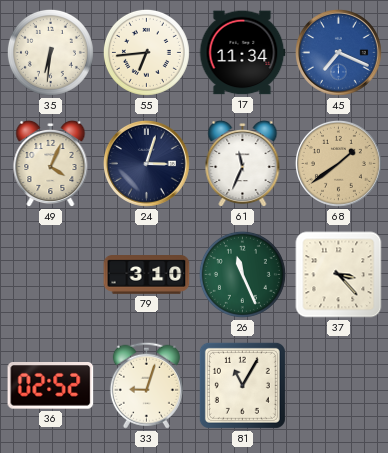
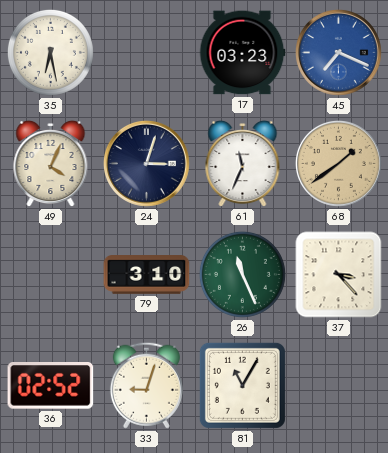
35: 6:31 -> 6:28 (50, 52)
55: 6:44 -> none (146, 52)
17: 11:34 -> 03:23 (242, 53)
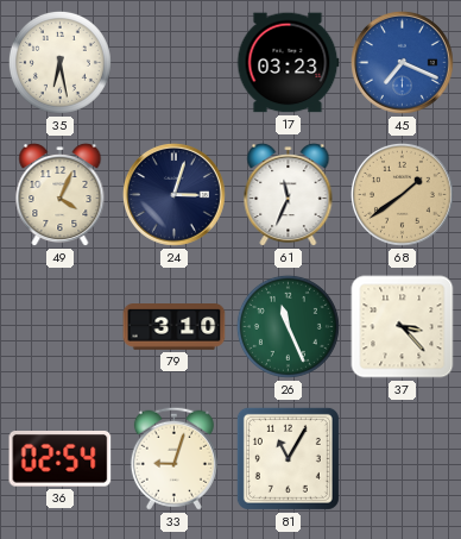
36: 02:52 -> 02:54 (61, 459)
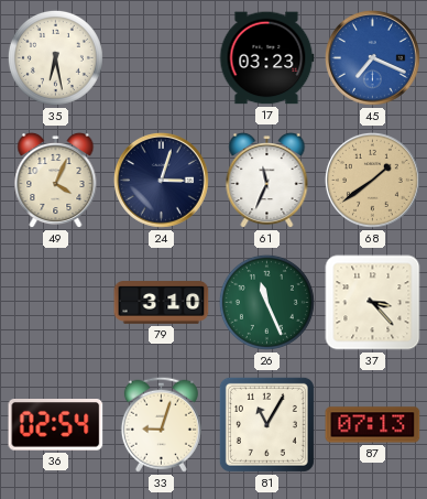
87: none -> 07:13 (373, 425)
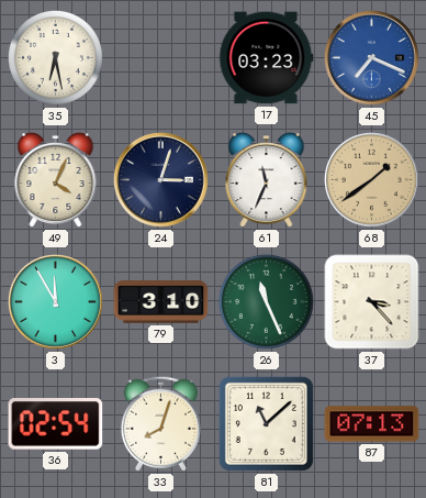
3: none -> 11:55 (55, 301)
33: 9:03 -> 8:03 (160, 423)
81: 11:05 -> 11:08 (266, 423)
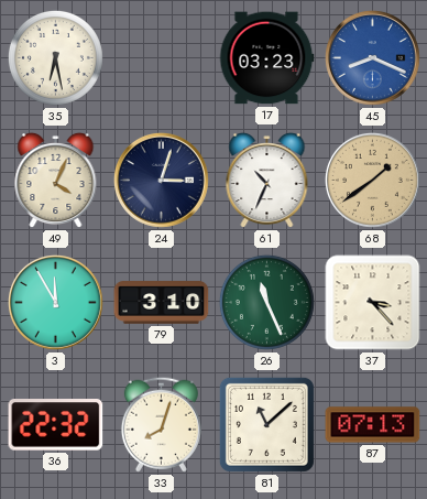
45: 7:19 -> 8:19 (372, 57)
61: 11:34 -> 10:34 (267, 181)
36: 02:54 -> 22:32 (56, 425)
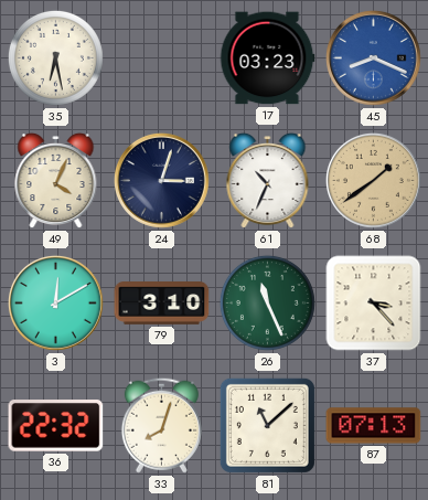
3: 11:55 -> 12:10 (55, 302)
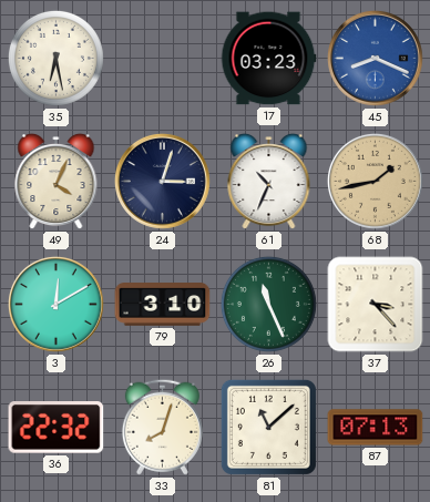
68: 1:39 -> 1:43 (375, 181)
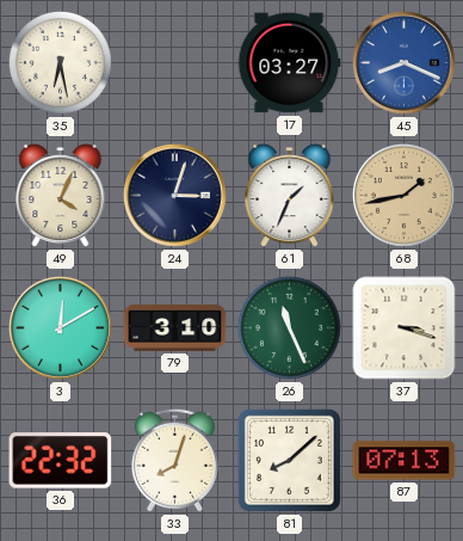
17: 03:23 -> 03:27 (289, 63)
61: 10:34 -> 1:34 (290, 196)
37: 3:23 -> 3:18 (405, 328)
81: 11:08 -> 8:08 (289, 460)
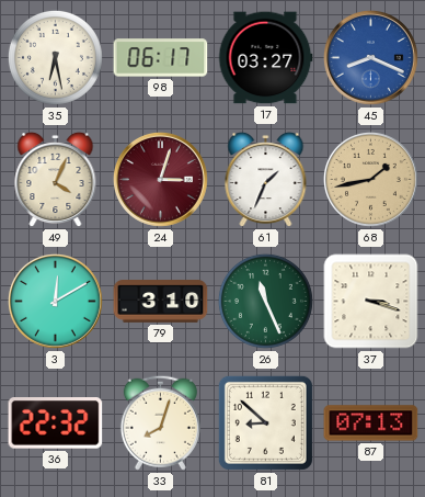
98: none -> 06:17 (161, 58)
24 dial: navy -> burgundy (160, 179)
81: 8:08 -> 8:52 (265, 422)
